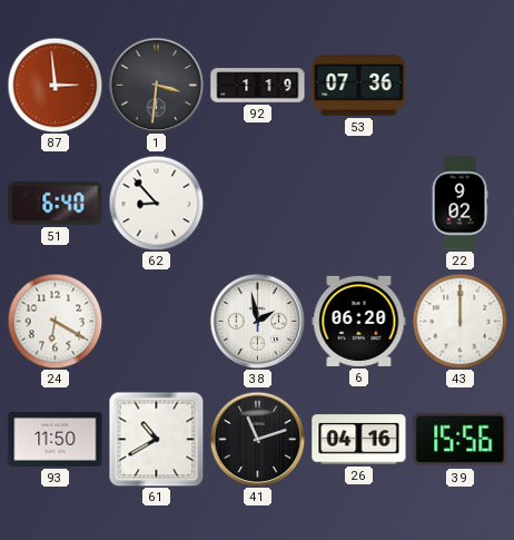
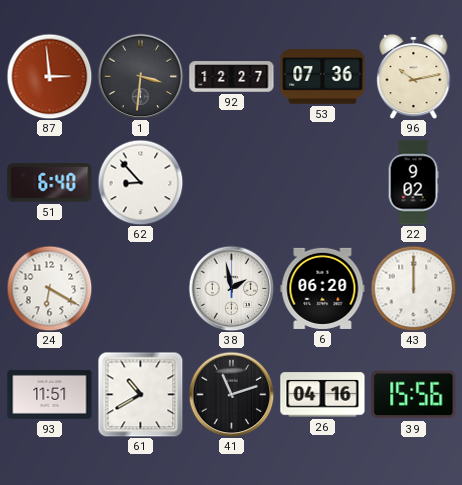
92: 1:19 -> 12:27 (232, 77)
96: none -> 10:13 (414, 76)
93: 11:50 -> 11:51 (50, 394)
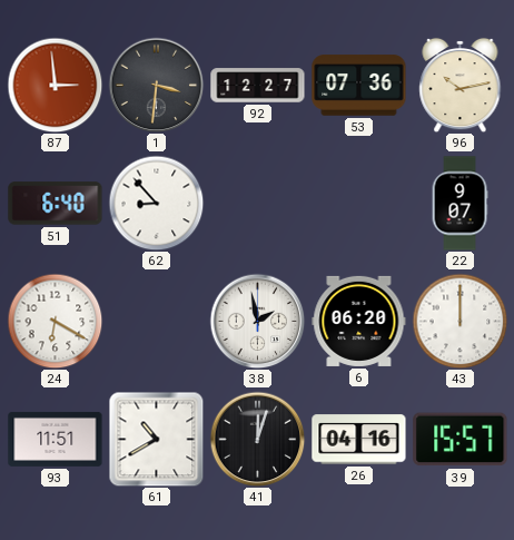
22: 9:02 -> 9:07 (459, 204)
41: 11:12 -> 12:03 (257, 439)
39: 15:56 -> 15:57 (461, 440)
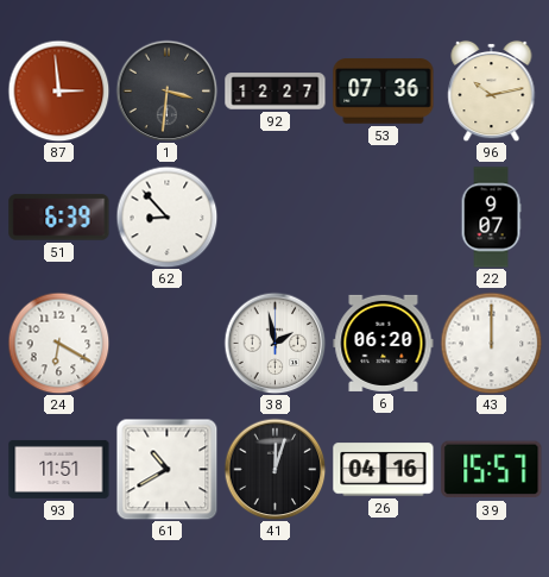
51: 6:40 -> 6:39 (59, 218)
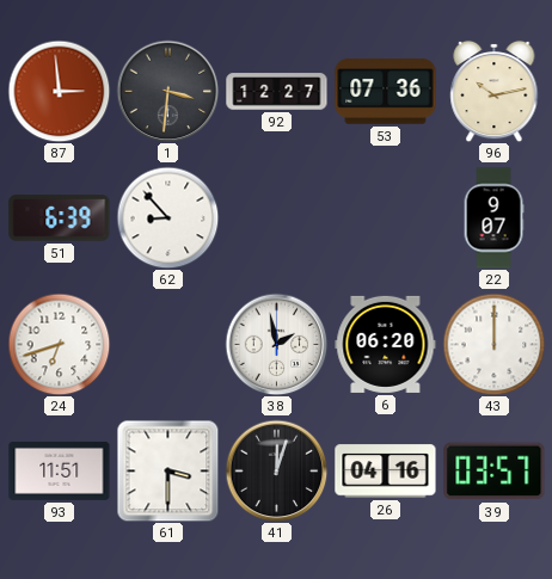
24: 6:20 -> 6:42 (59, 344)
61: 10:40 -> 3:30 (167, 470)
39: 15:57 -> 03:57 (495, 472)
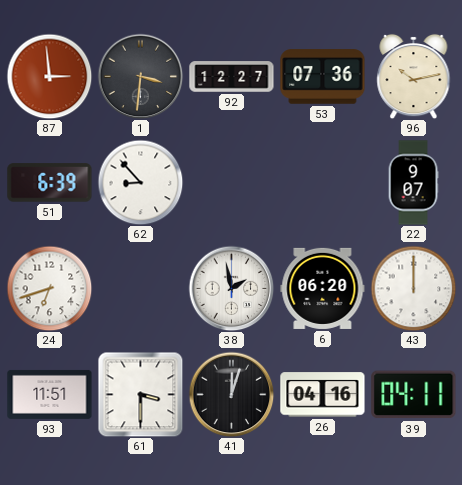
39: 03:57 -> 04:11 (414, 395)
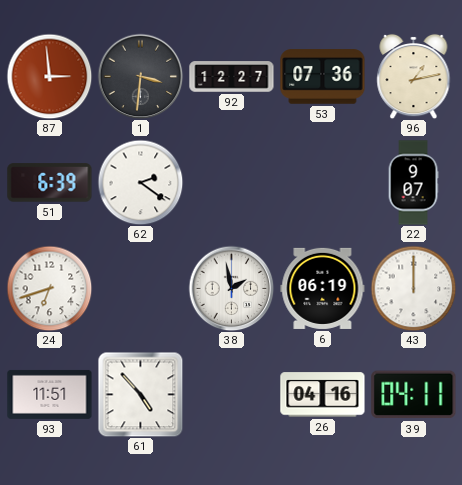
96: 10:13 -> 1:13 (414, 76)
62: 8:53 -> 2:21 (140, 182)
6: 06:20 -> 06:19 (323, 288)
61: 3:30 -> 4:53 (140, 394)
41: 12:03 -> none (231, 394)
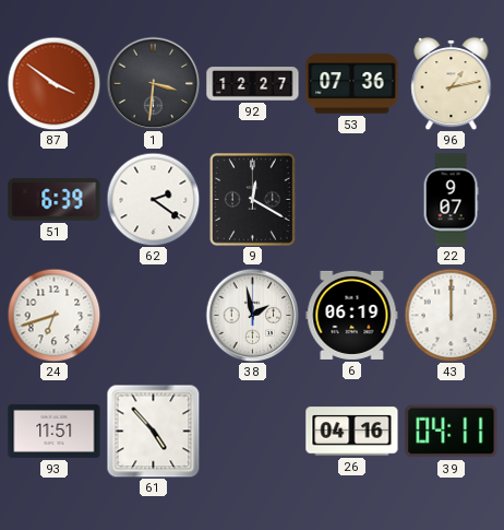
87: 2:59 -> 3:51 (53, 83)
9: none -> 12:20 (252, 199)
